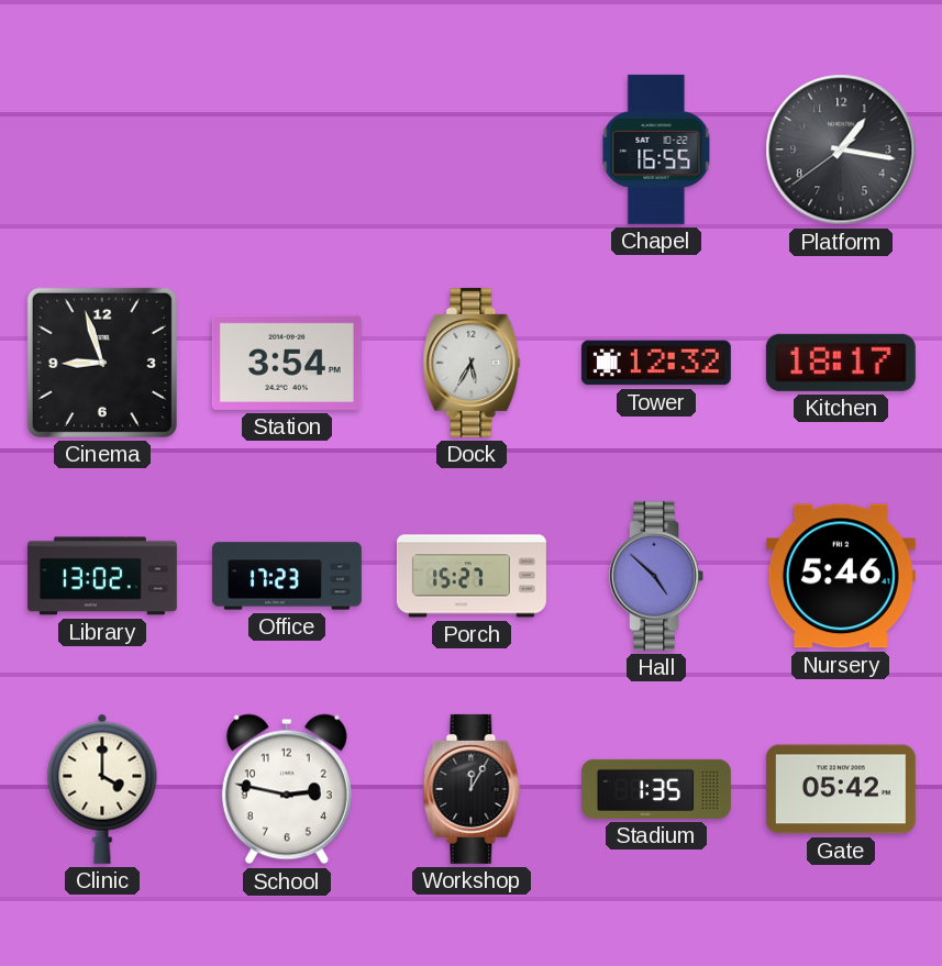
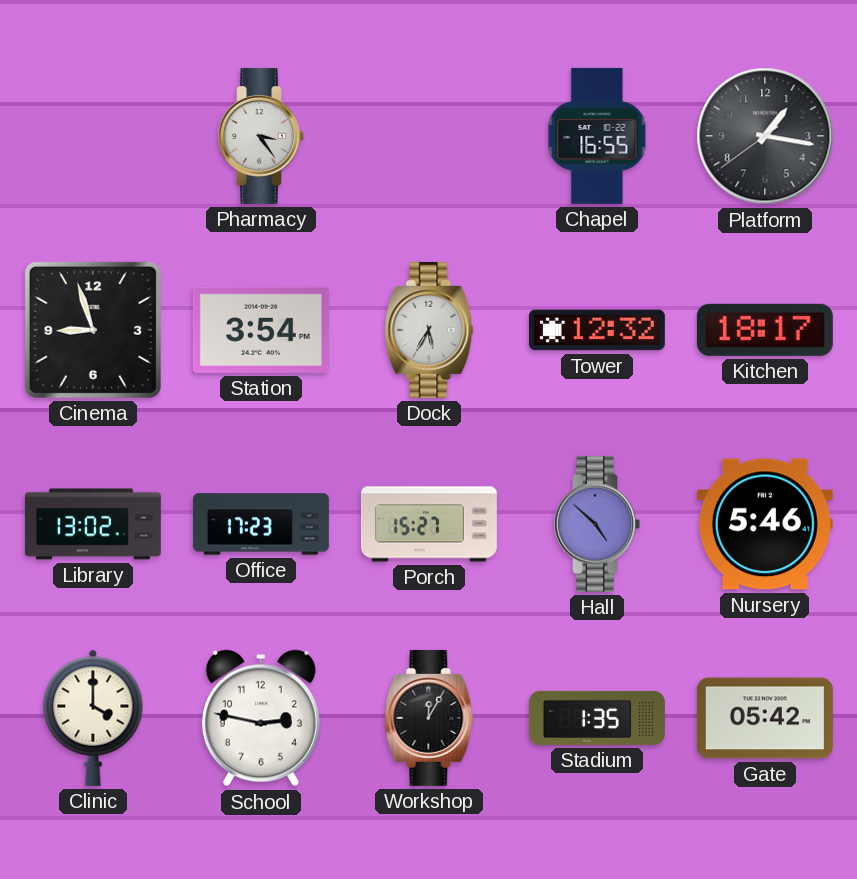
Pharmacy: none -> 3:24 (261, 136)
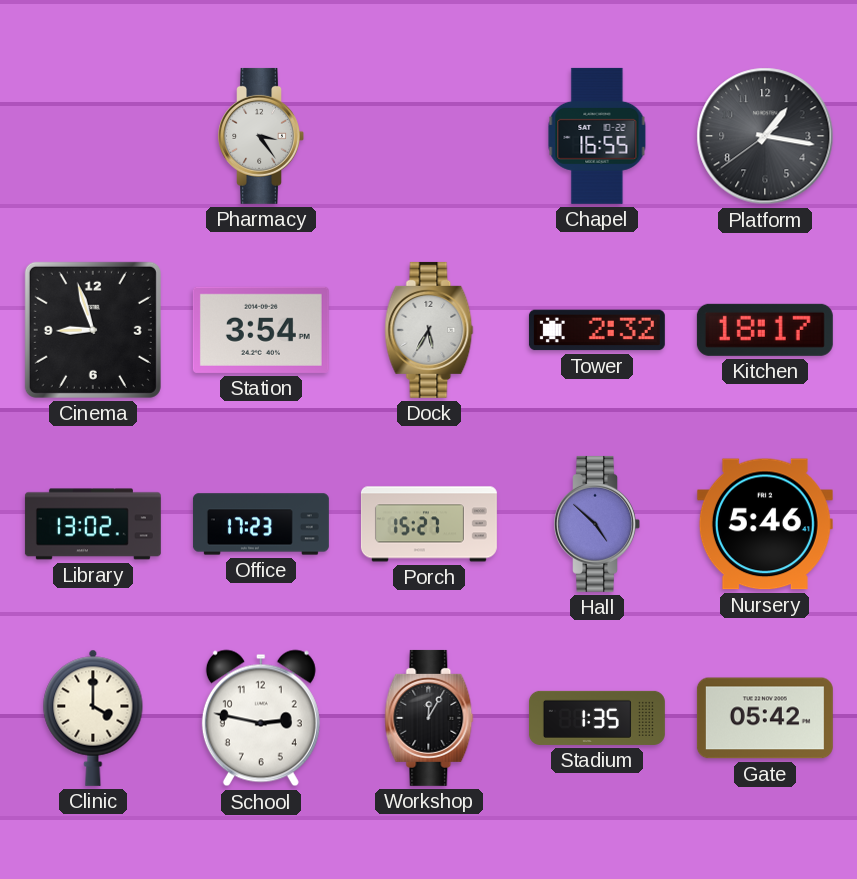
Tower: 12:32 -> 2:32 (597, 330)
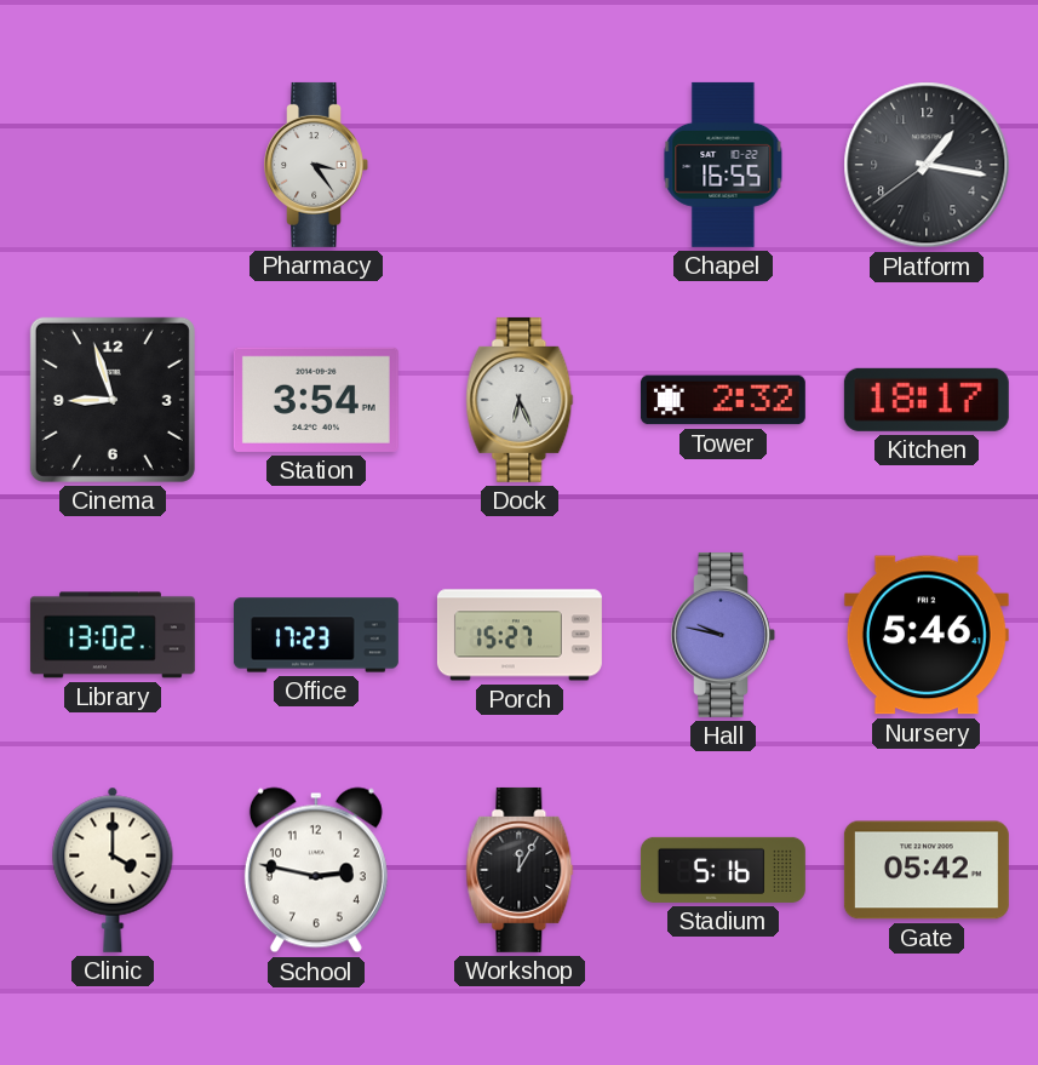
Dock: 5:35 -> 6:26 (520, 400)
Hall: 4:52 -> 9:47 (723, 635)
Stadium: 1:35 -> 5:16 (723, 870)
